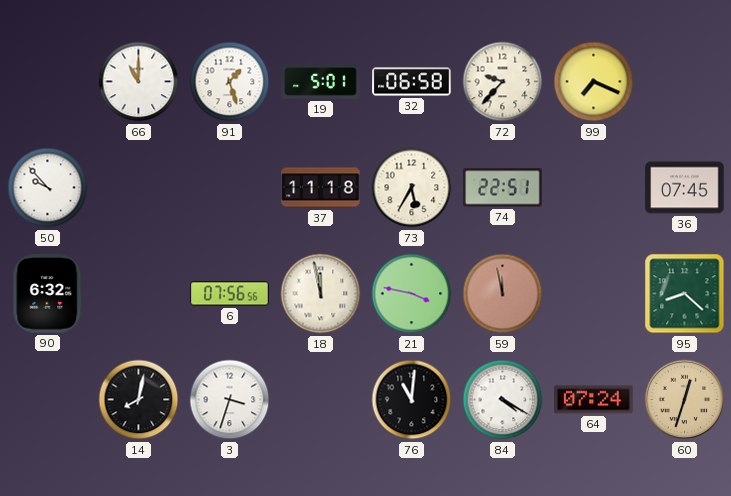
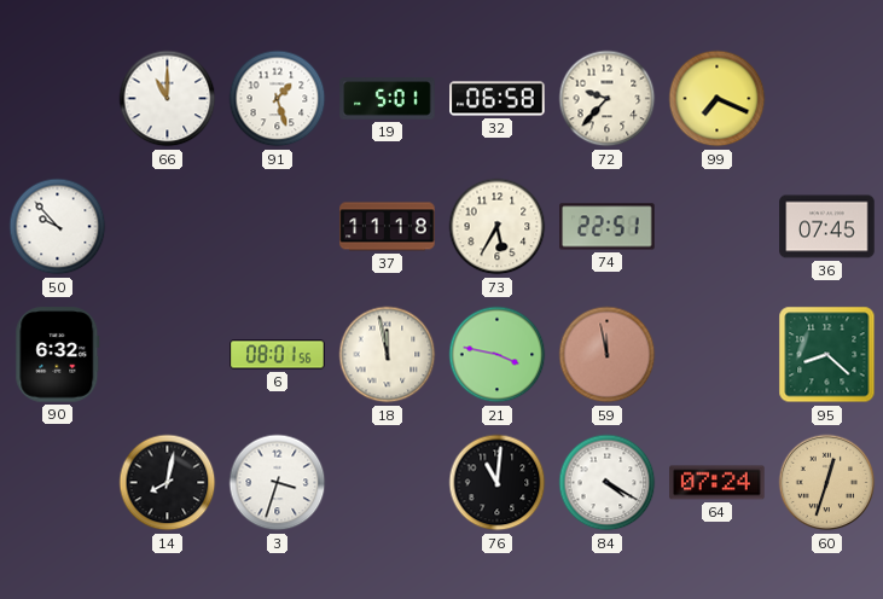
6: 07:56 -> 08:01 (278, 355)
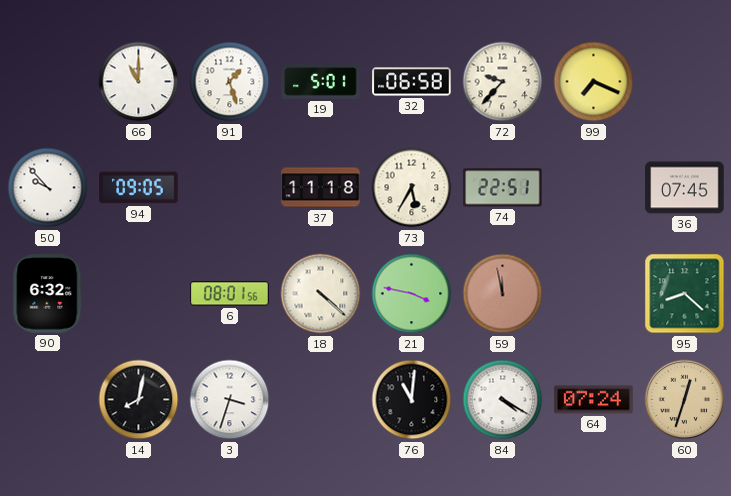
94: none -> 09:05 (139, 188)
18: 11:58 -> 4:22 (321, 294)
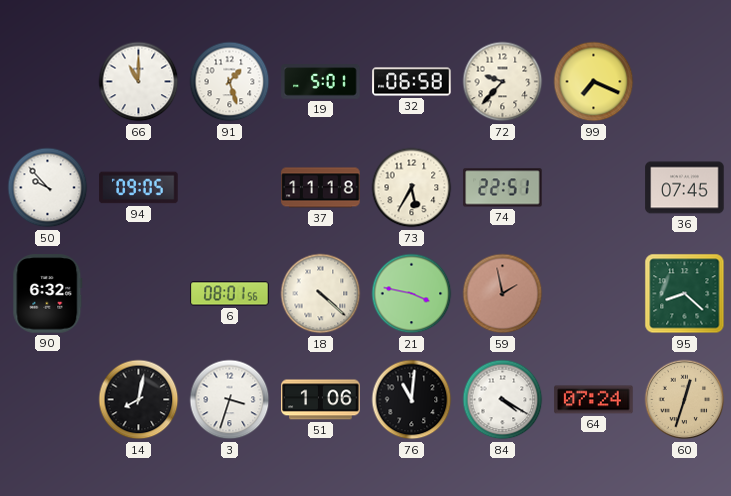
59: 11:58 -> 1:58 (503, 294)
51: none -> 1:06 (321, 400)
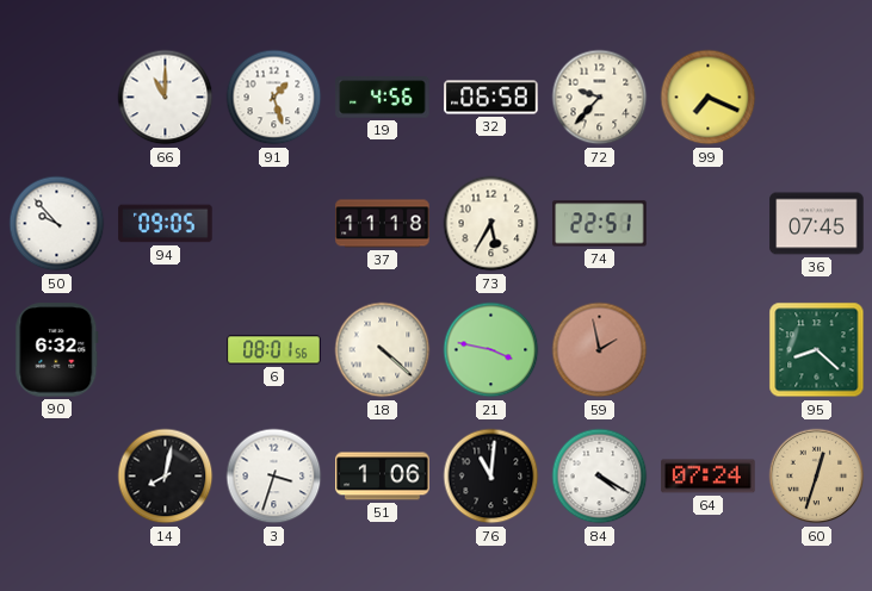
19: 5:01 -> 4:56 (383, 98)
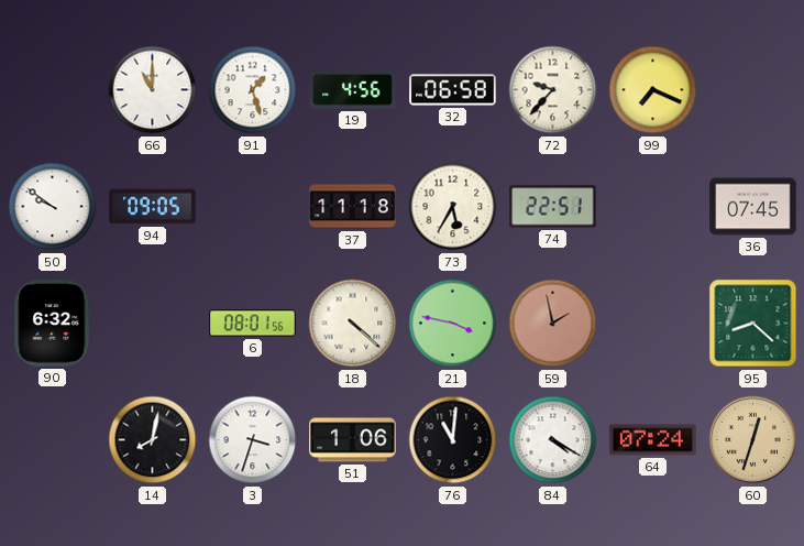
50: 9:53 -> 9:51 (53, 207)
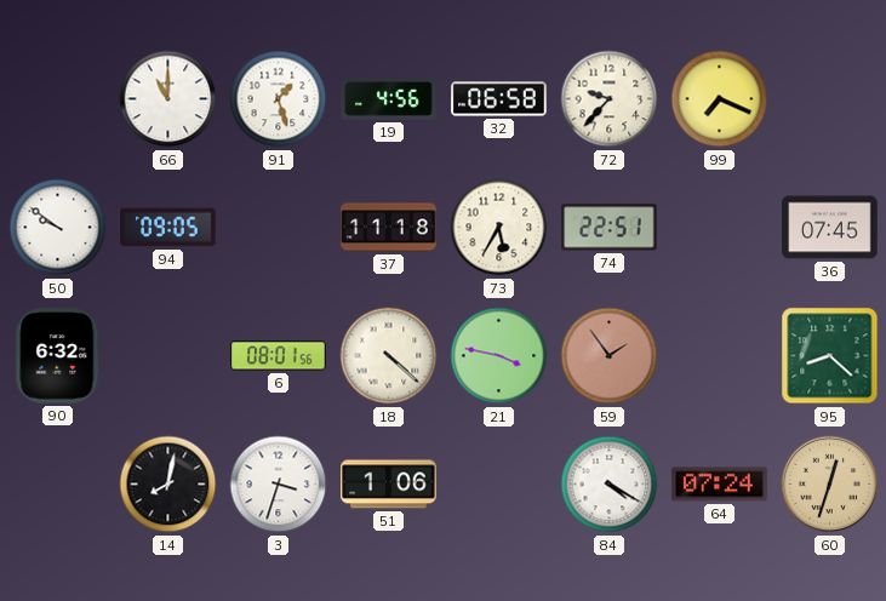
59: 1:58 -> 1:54 (610, 356)
76: 11:01 -> none (453, 440)
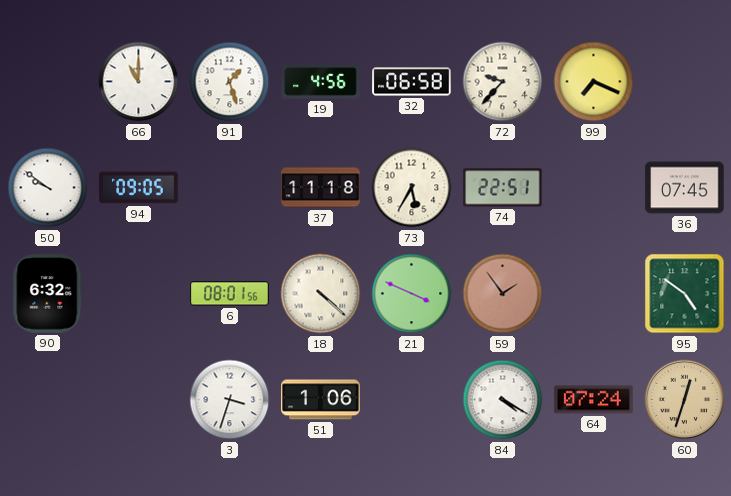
21: 3:47 -> 3:49 (412, 294)
95: 8:22 -> 4:51 (685, 294)
14: 8:02 -> none (168, 485)
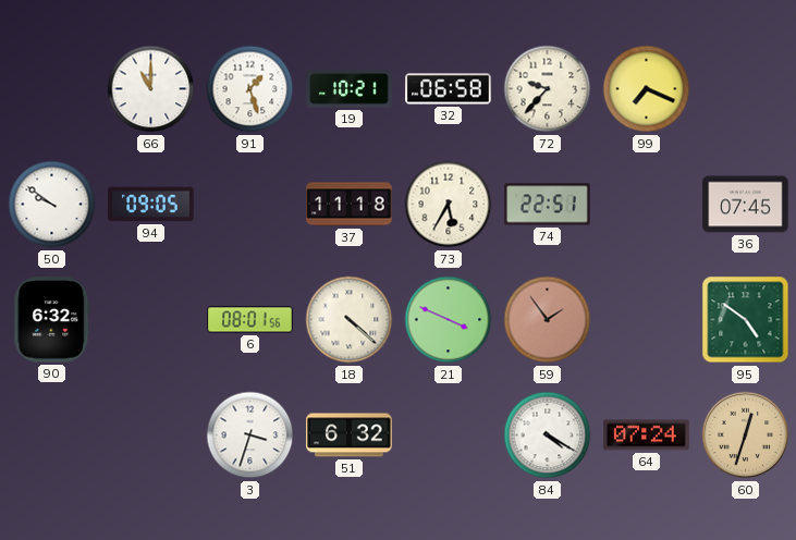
19: 4:56 -> 10:21 (350, 89)
51: 1:06 -> 6:32 (350, 435)
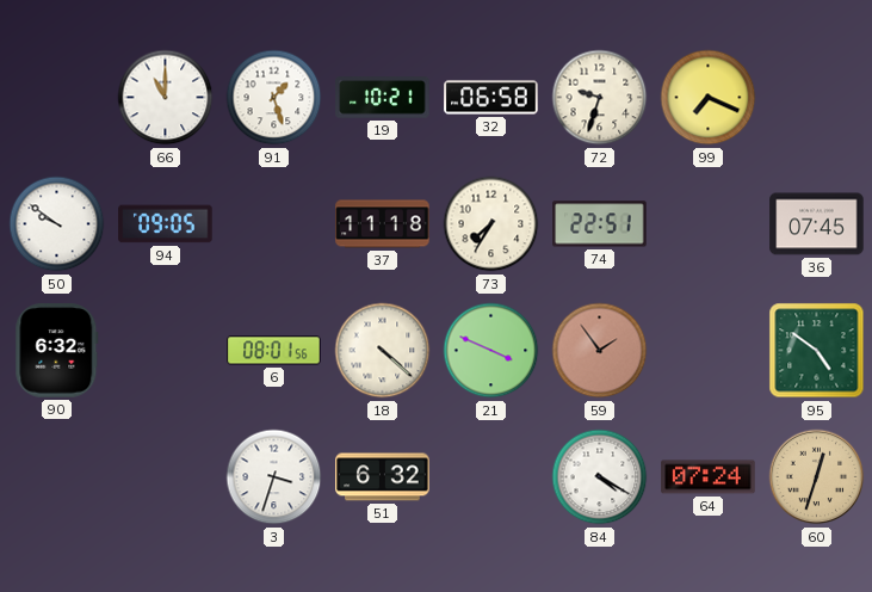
72: 9:37 -> 9:33 (600, 98)
73: 5:35 -> 7:35 (491, 224)
